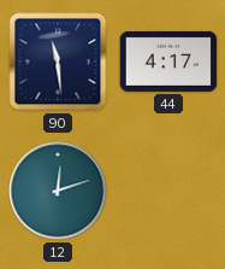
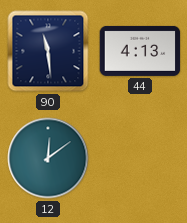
44: 4:17 -> 4:13 (140, 51)
12: 12:12 -> 12:09 (48, 158)
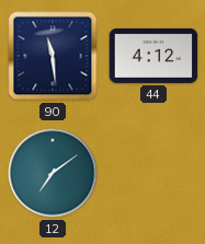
44: 4:13 -> 4:12 (153, 56)
12: 12:09 -> 7:09 (53, 173)
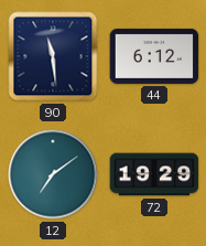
44: 4:12 -> 6:12 (154, 56)
72: none -> 19:29 (154, 174)
